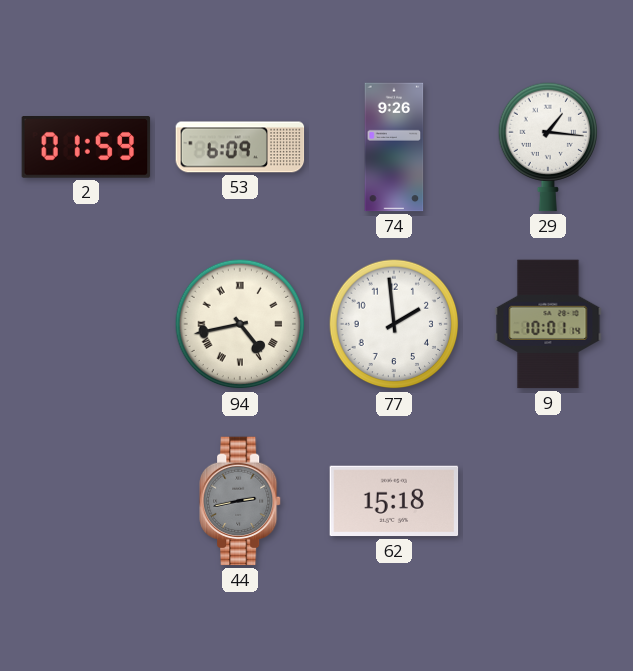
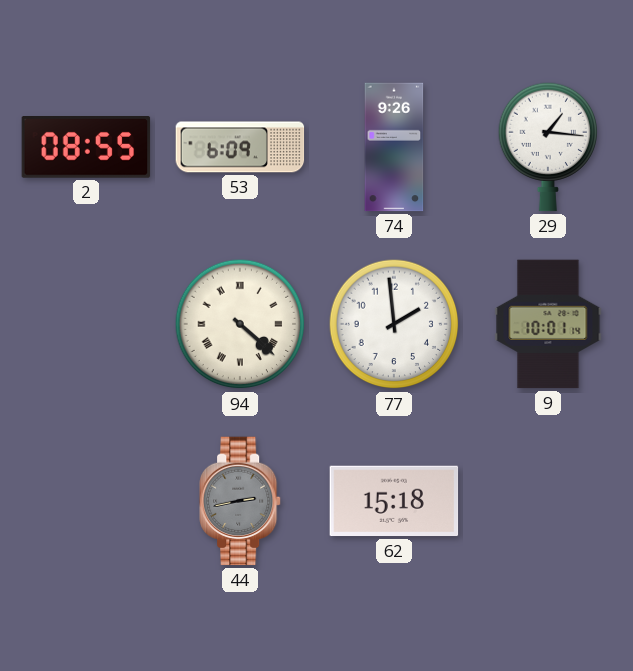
2: 01:59 -> 08:55 (86, 147)
94: 4:43 -> 4:22 (240, 324)
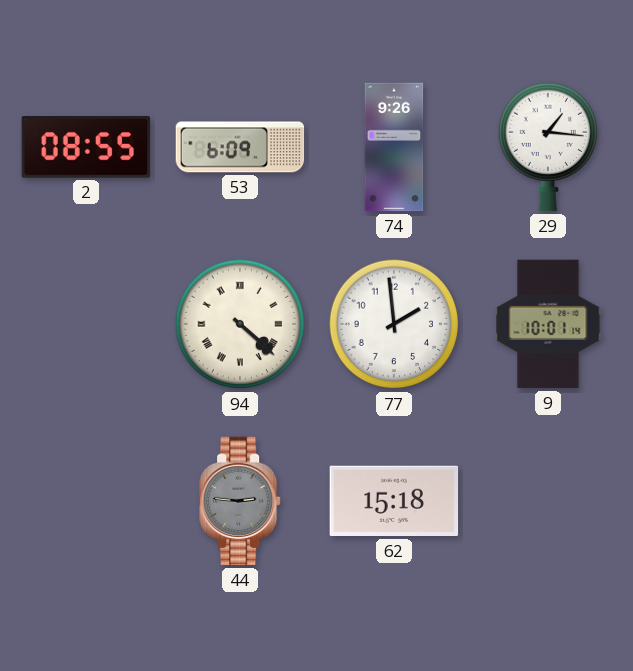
44: 2:43 -> 2:46 (241, 501)
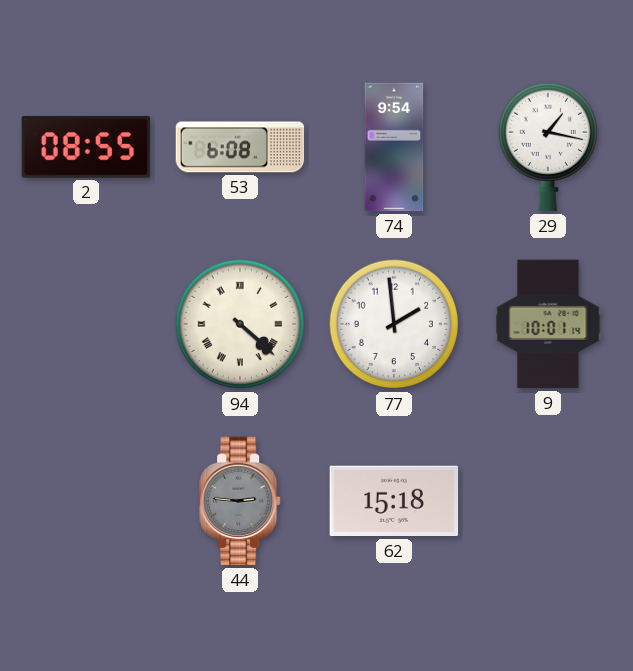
53: 6:09 -> 6:08 (240, 147)
74: 9:26 -> 9:54 (394, 147)
29: 1:16 -> 1:17 (547, 147)
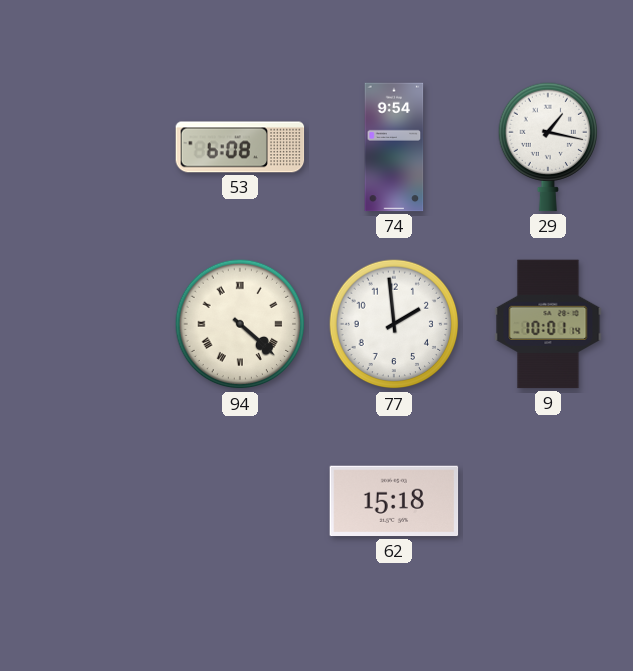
2: 08:55 -> none (86, 147)
44: 2:46 -> none (241, 501)
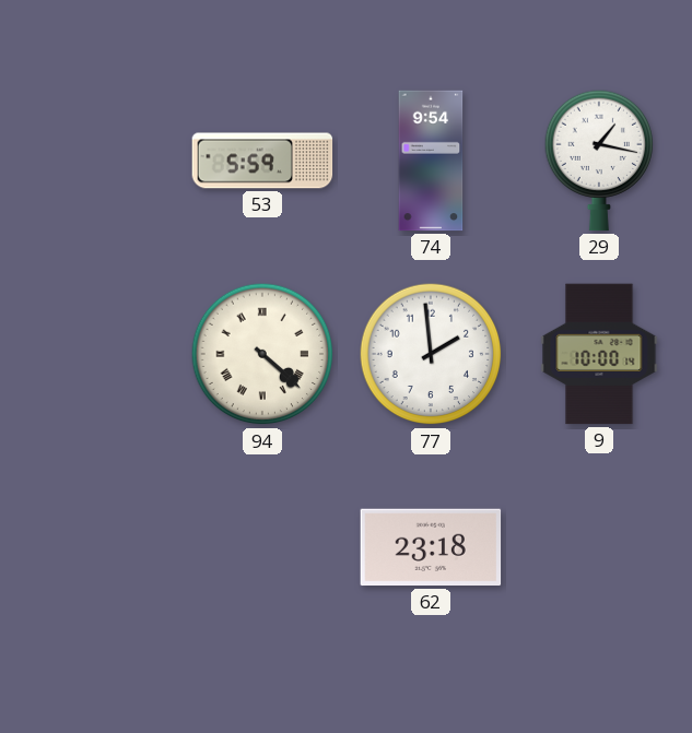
53: 6:08 -> 5:59 (262, 161)
9: 10:01 -> 10:00 (599, 354)
62: 15:18 -> 23:18 (431, 547)
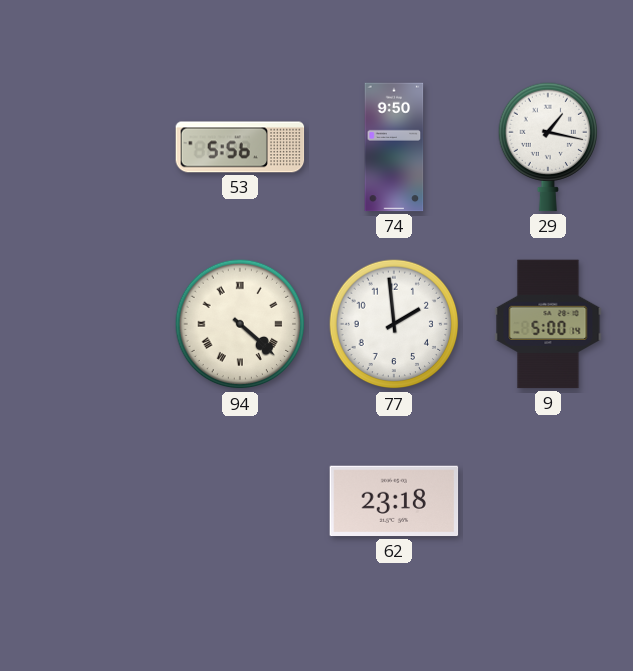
53: 5:59 -> 5:56 (240, 147)
74: 9:54 -> 9:50 (394, 147)
9: 10:00 -> 5:00 (548, 324)
